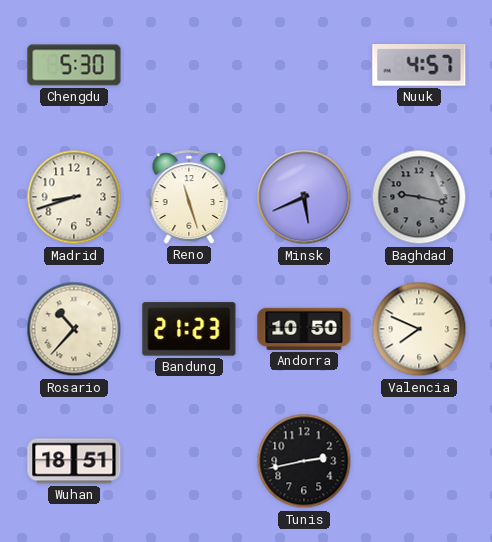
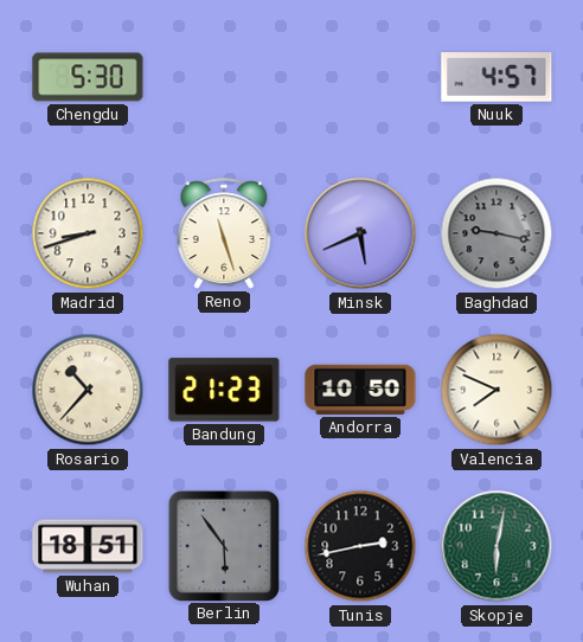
Berlin: none -> 5:54 (223, 545)
Skopje: none -> 6:02 (496, 546)
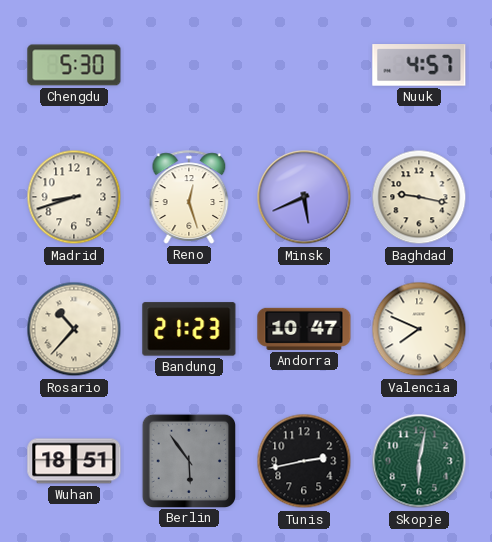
Reno: 11:27 -> 12:27 (189, 197)
Baghdad dial: grey -> cream (419, 197)
Andorra: 10:50 -> 10:47 (304, 329)
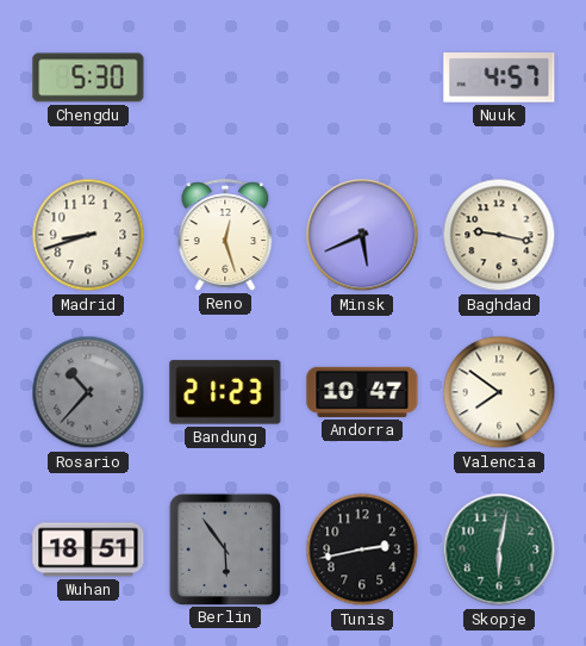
Rosario dial: cream -> grey (88, 392)
Valencia: 7:49 -> 7:51 (499, 392)
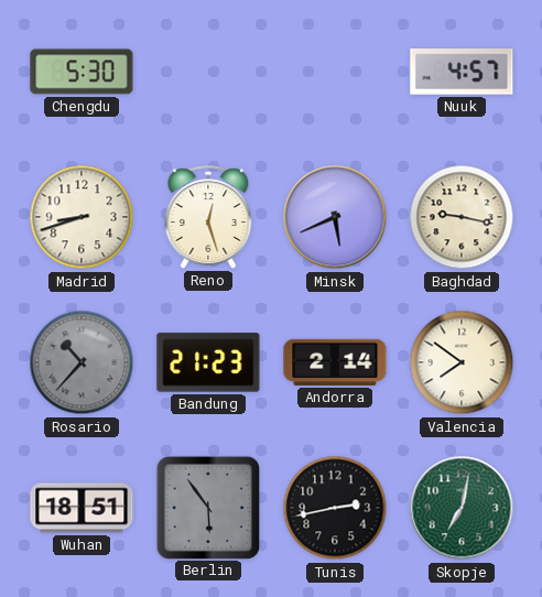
Andorra: 10:47 -> 2:14 (335, 362)
Skopje: 6:02 -> 7:02 (462, 508)
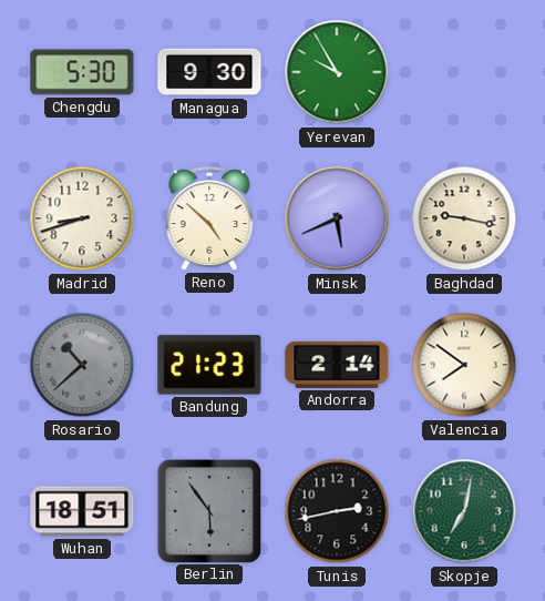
Managua: none -> 9:30 (209, 72)
Yerevan: none -> 9:55 (337, 72)
Nuuk: 4:57 -> none (462, 73)
Reno: 12:27 -> 4:52 (209, 218)
Rosario: 10:37 -> 10:38 (82, 365)
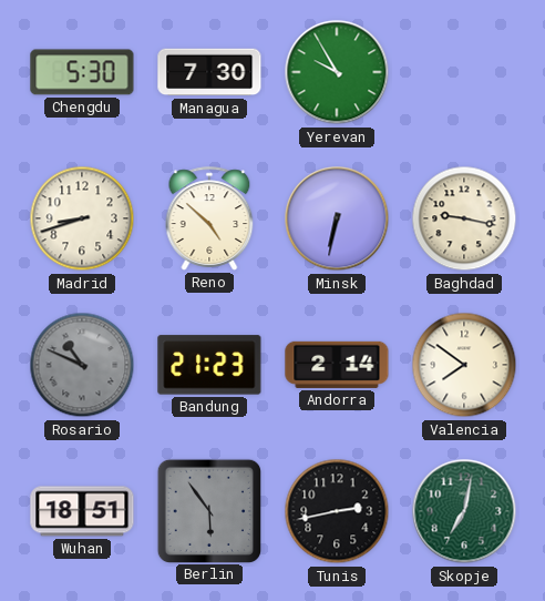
Managua: 9:30 -> 7:30 (209, 72)
Minsk: 5:41 -> 6:32 (337, 218)
Rosario: 10:38 -> 10:49 (82, 365)
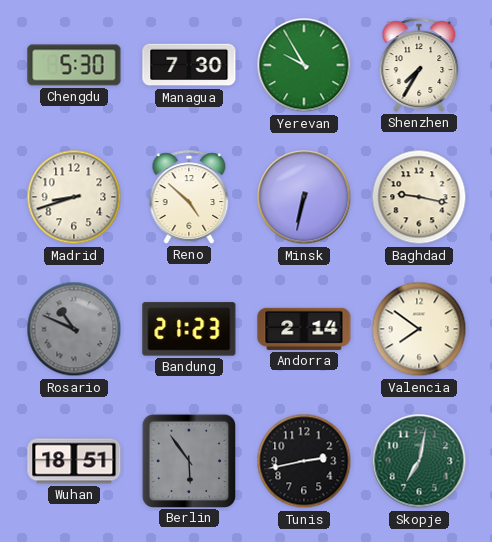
Shenzhen: none -> 7:35 (419, 65)
